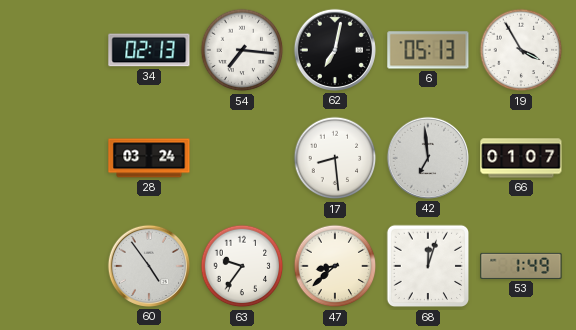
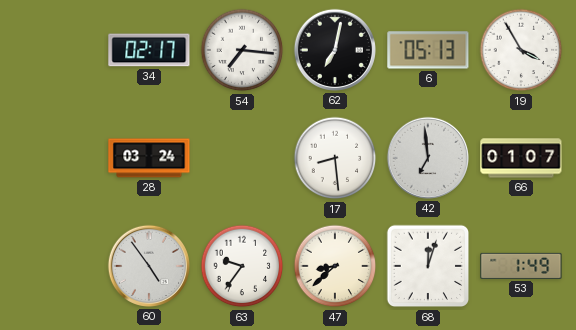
34: 02:13 -> 02:17 (149, 50)
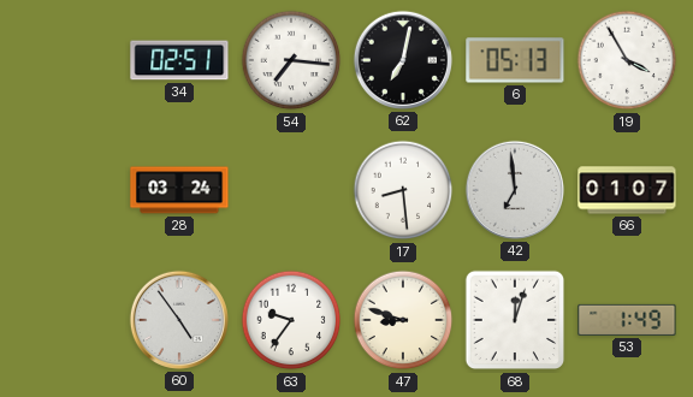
34: 02:17 -> 02:51 (179, 60)
47: 8:38 -> 8:48 (403, 320)
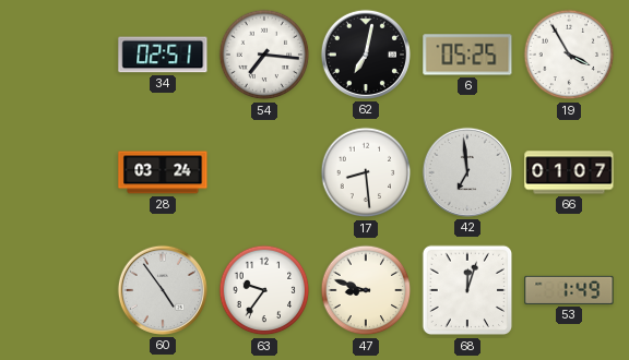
6: 05:13 -> 05:25 (467, 55)
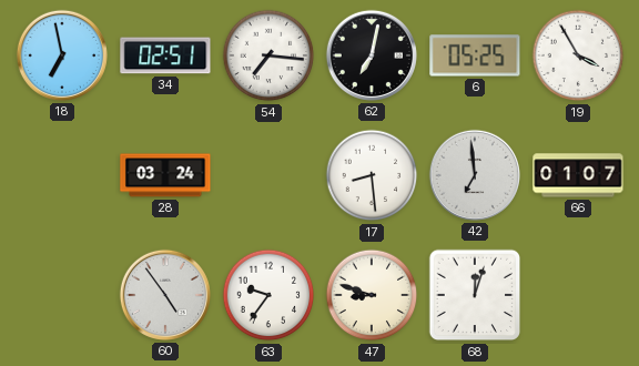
18: none -> 6:58 (62, 55)
53: 1:49 -> none (569, 290)
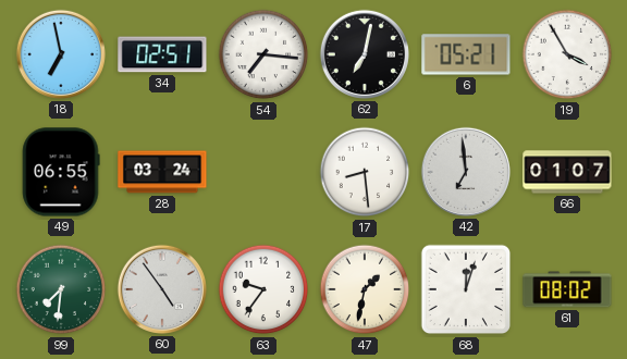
6: 05:25 -> 05:21 (466, 54)
49: none -> 06:55 (61, 172)
99: none -> 7:31 (61, 289)
47: 8:48 -> 1:32 (365, 289)
61: none -> 08:02 (567, 289)
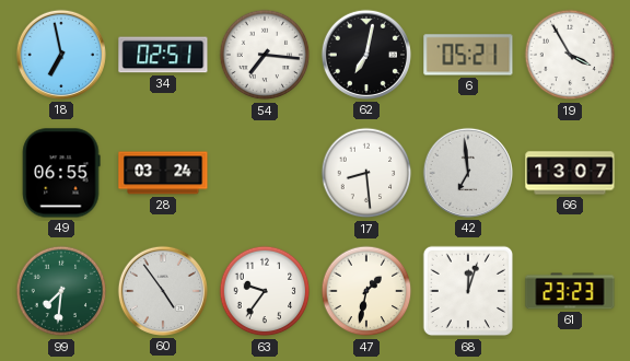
66: 01:07 -> 13:07 (570, 173)
61: 08:02 -> 23:23 (570, 291)
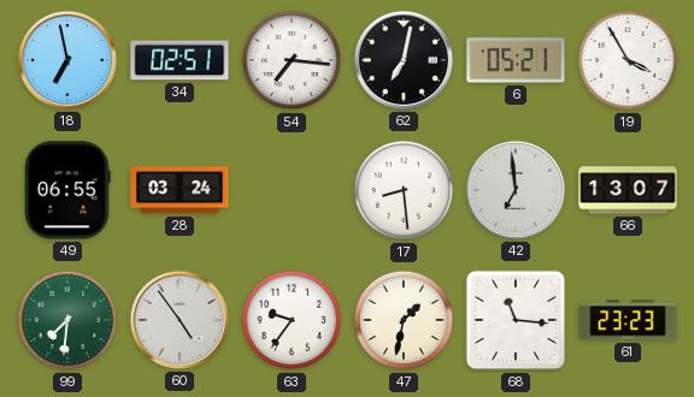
68: 12:03 -> 11:16 (516, 320)
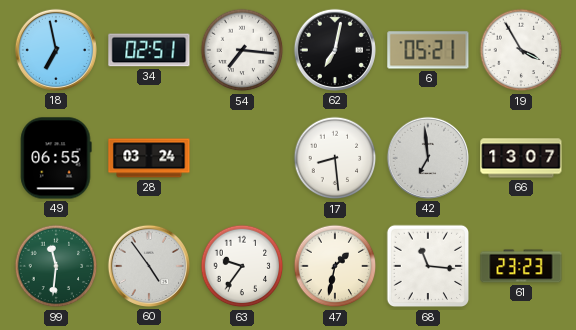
99: 7:31 -> 11:31 (56, 266)
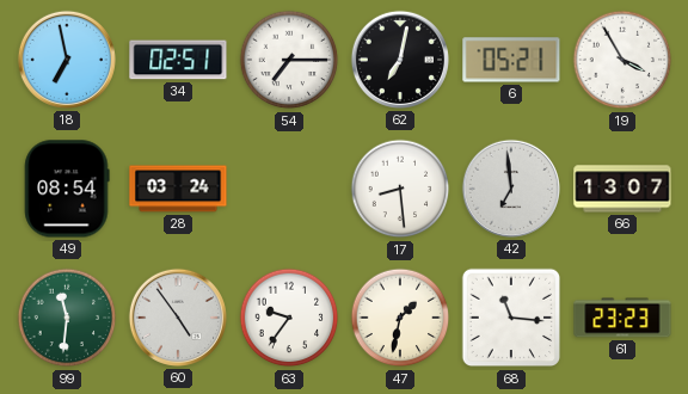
54: 7:16 -> 7:15 (289, 60)
49: 06:55 -> 08:54 (67, 189)
